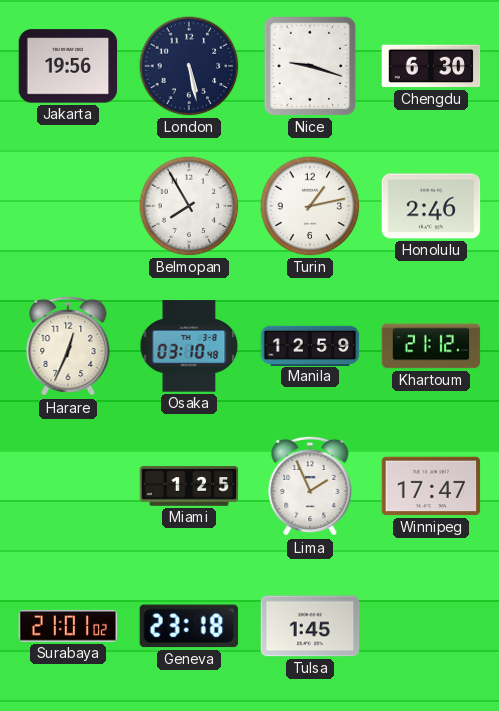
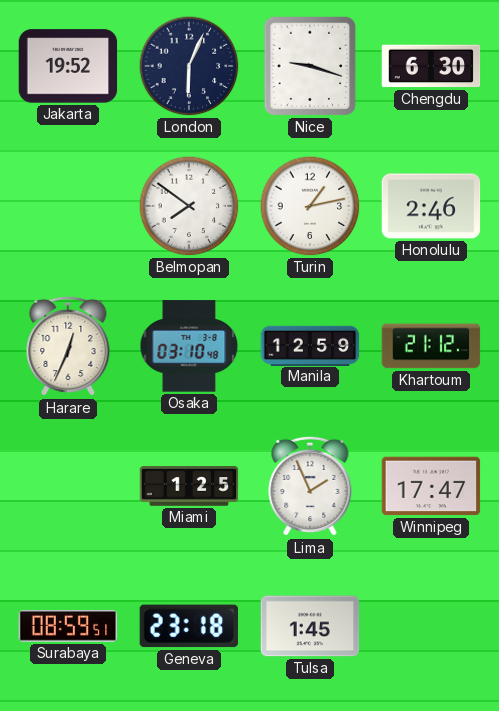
Jakarta: 19:56 -> 19:52 (68, 66)
London: 5:28 -> 6:04 (189, 66)
Belmopan: 7:55 -> 7:51 (189, 206)
Surabaya: 21:01 -> 08:59 (68, 627)
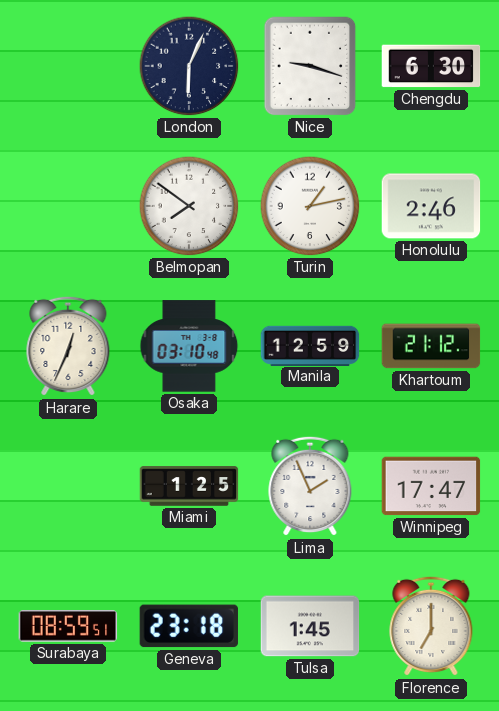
Jakarta: 19:52 -> none (68, 66)
Florence: none -> 7:00 (431, 626)
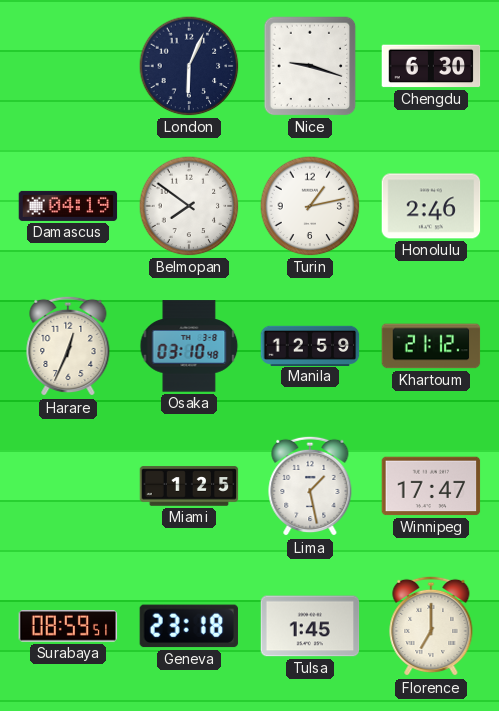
Damascus: none -> 04:19 (68, 206)
Lima: 1:56 -> 1:28 (310, 486)
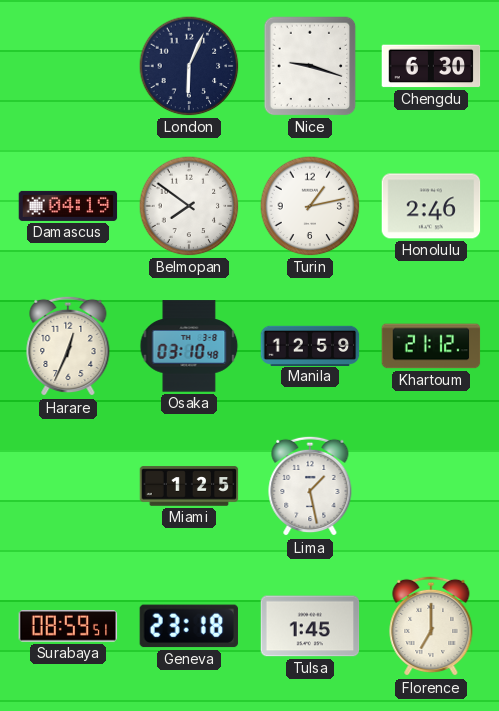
Winnipeg: 17:47 -> none (431, 486)
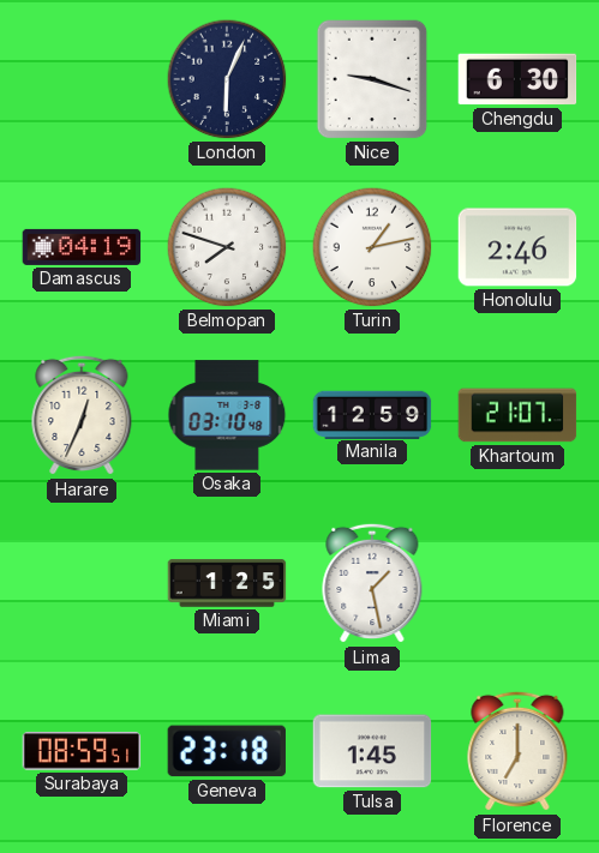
Belmopan: 7:51 -> 7:48 (227, 247)
Khartoum: 21:12 -> 21:07 (517, 415)
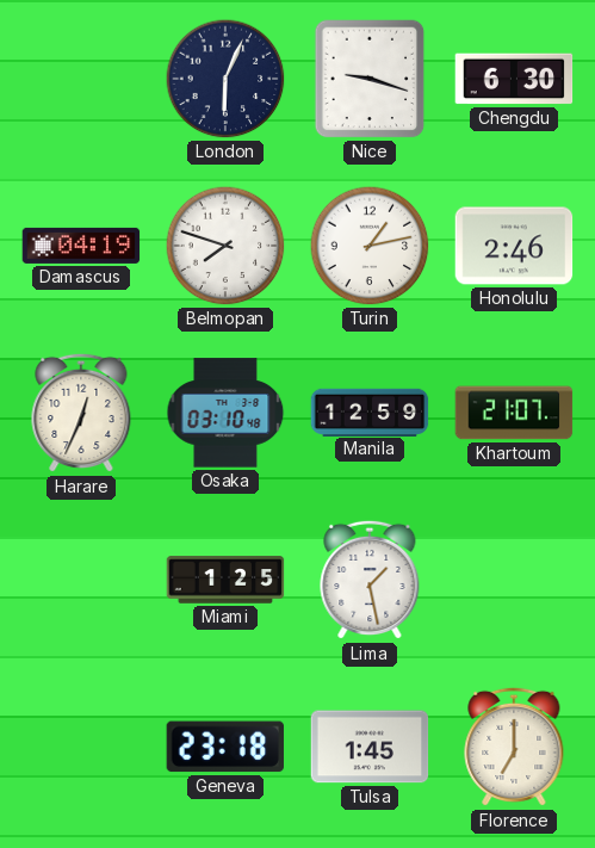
Surabaya: 08:59 -> none (82, 752)
